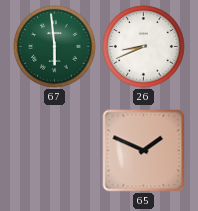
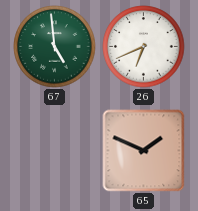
67: 5:59 -> 4:59 (55, 47)
26: 8:41 -> 6:41 (144, 47)
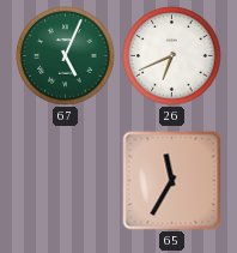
67: 4:59 -> 5:04 (66, 56)
65: 1:49 -> 11:35 (172, 181)
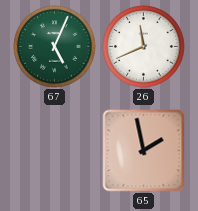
26: 6:41 -> 11:41 (144, 47)
65: 11:35 -> 1:58 (144, 151)
